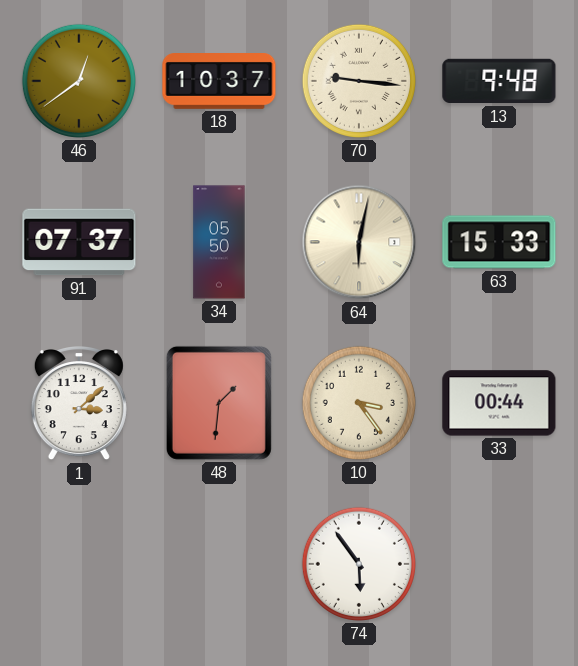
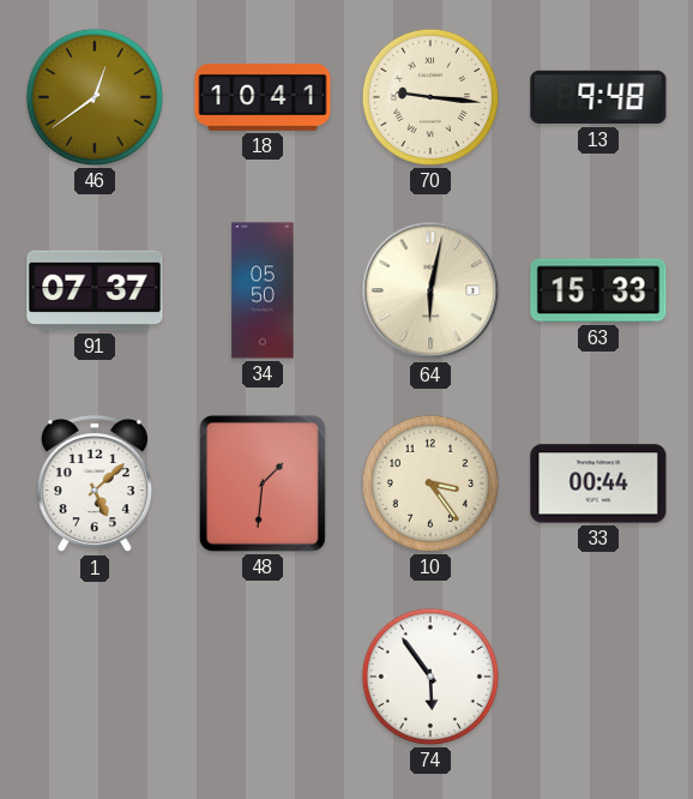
18: 10:37 -> 10:41 (263, 98)
1: 3:08 -> 5:08 (95, 485)
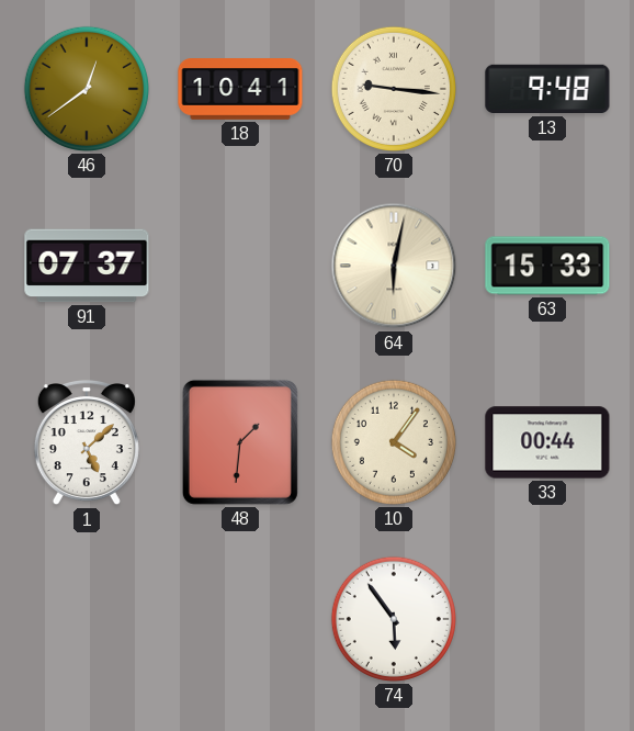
34: 05:50 -> none (263, 290)
10: 3:24 -> 4:06 (394, 442)
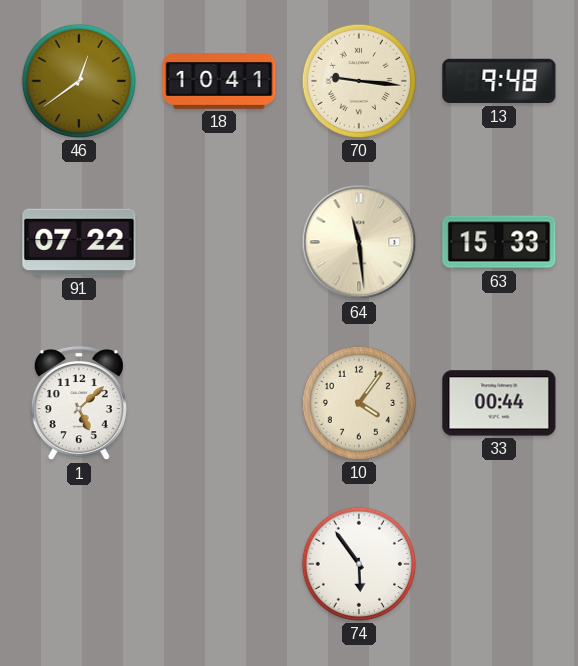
91: 07:37 -> 07:22 (79, 242)
64: 6:02 -> 11:29 (359, 242)
48: 1:31 -> none (240, 442)
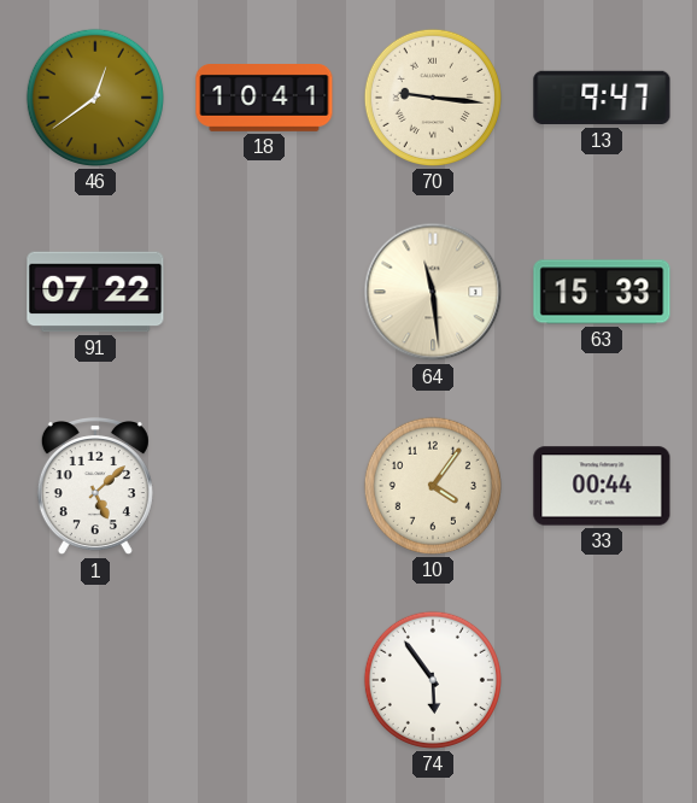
13: 9:48 -> 9:47 (602, 98)
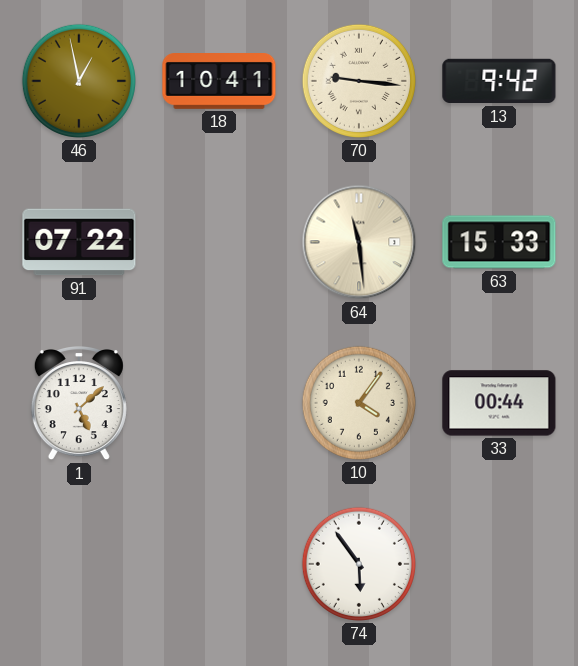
46: 12:39 -> 12:58 (79, 81)
13: 9:47 -> 9:42 (499, 81)
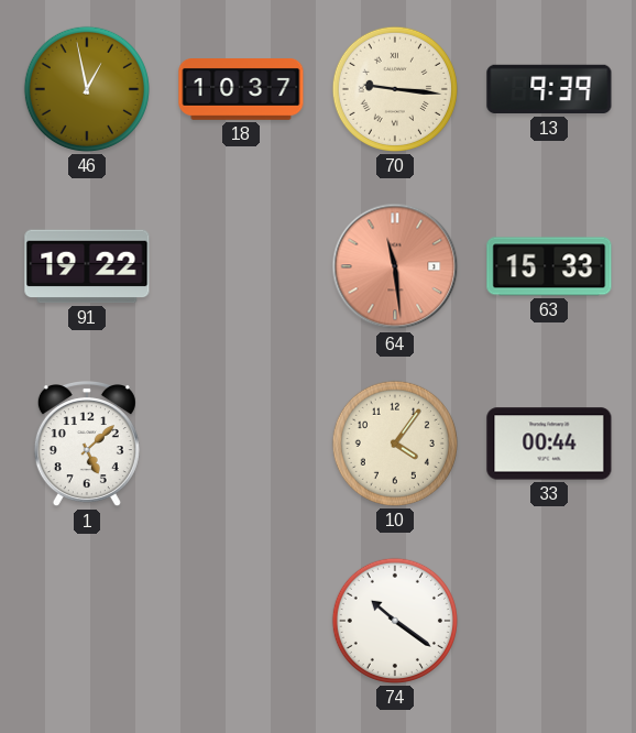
18: 10:41 -> 10:37 (241, 90)
13: 9:42 -> 9:39 (549, 89)
91: 07:22 -> 19:22 (87, 266)
64 dial: cream -> salmon (395, 266)
74: 5:54 -> 10:21 (395, 621)
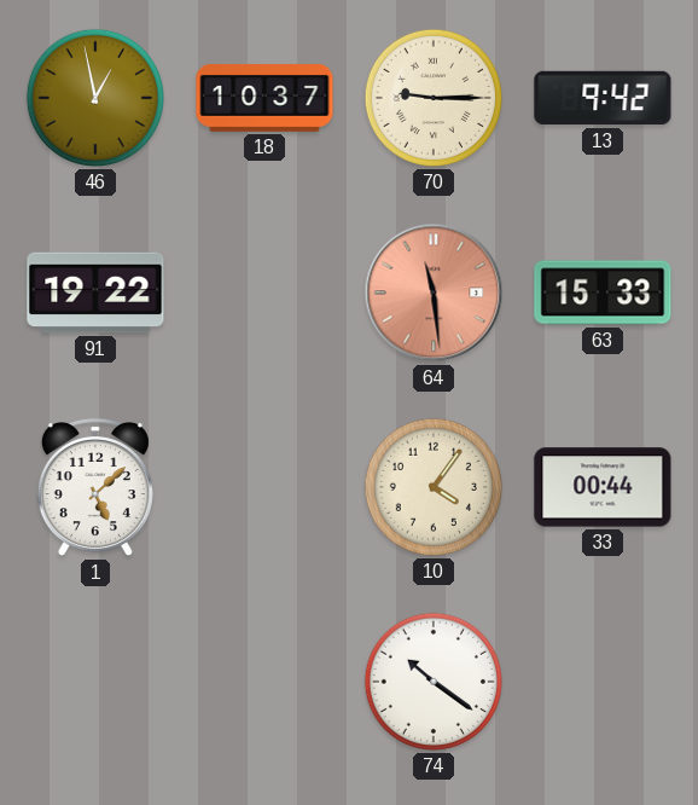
70: 9:16 -> 9:15 (434, 98)
13: 9:39 -> 9:42 (603, 98)
